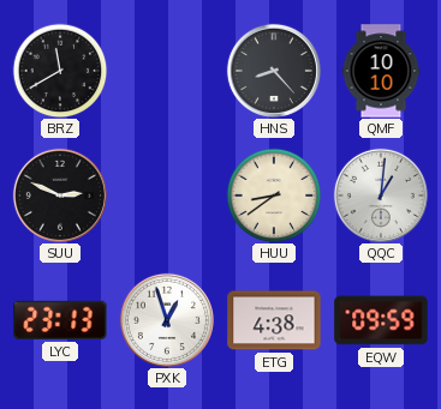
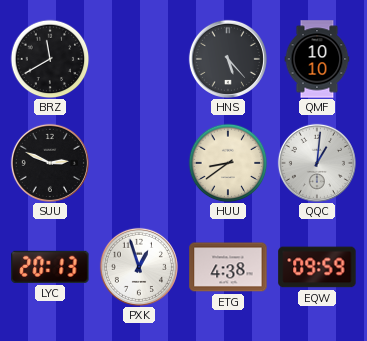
HNS: 8:23 -> 5:23 (228, 59)
LYC: 23:13 -> 20:13 (50, 267)
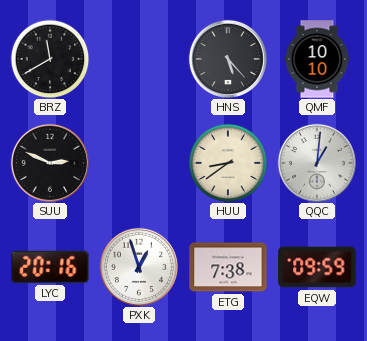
LYC: 20:13 -> 20:16 (50, 267)
ETG: 4:38 -> 7:38 (228, 267)
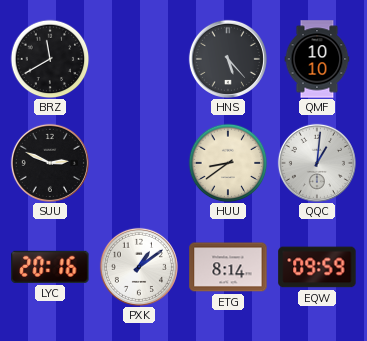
PXK: 12:57 -> 1:09 (139, 267)
ETG: 7:38 -> 8:14 (228, 267)
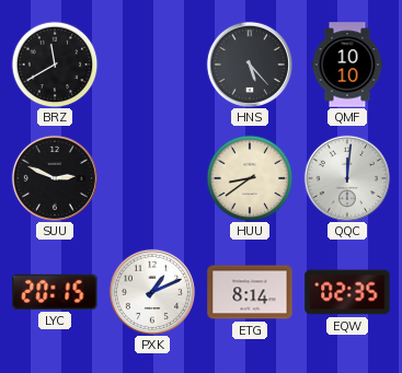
QQC: 1:01 -> 12:01 (347, 178)
LYC: 20:16 -> 20:15 (55, 292)
PXK: 1:09 -> 1:11 (152, 292)
EQW: 09:59 -> 02:35 (347, 292)
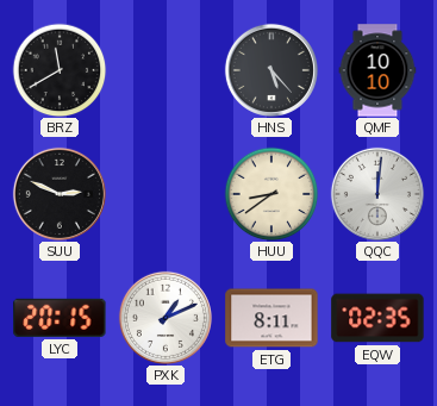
ETG: 8:14 -> 8:11 (271, 318)
